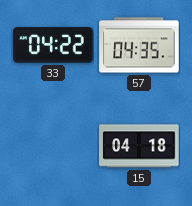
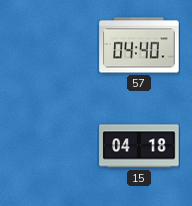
33: 04:22 -> none (53, 45)
57: 04:35 -> 04:40 (139, 45)
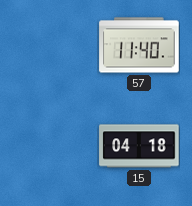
57: 04:40 -> 11:40 (139, 45)
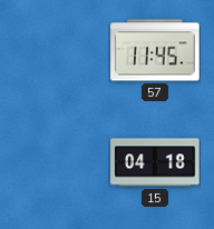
57: 11:40 -> 11:45 (155, 50)
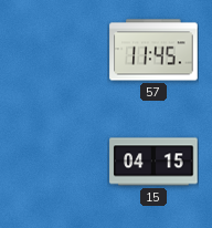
15: 04:18 -> 04:15 (153, 162)
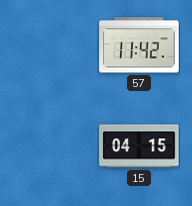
57: 11:45 -> 11:42 (139, 45)
